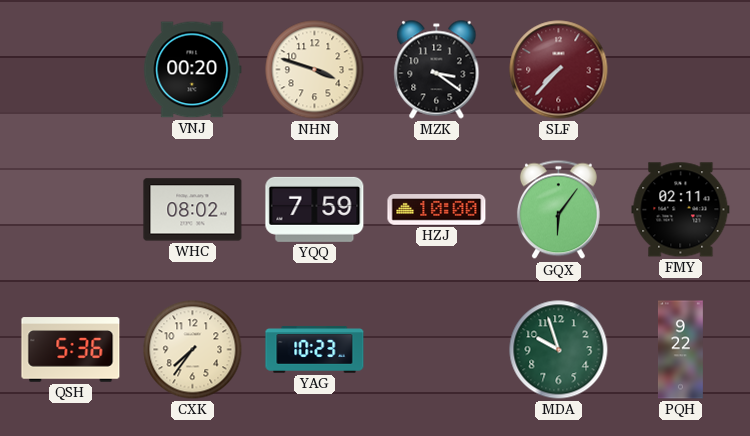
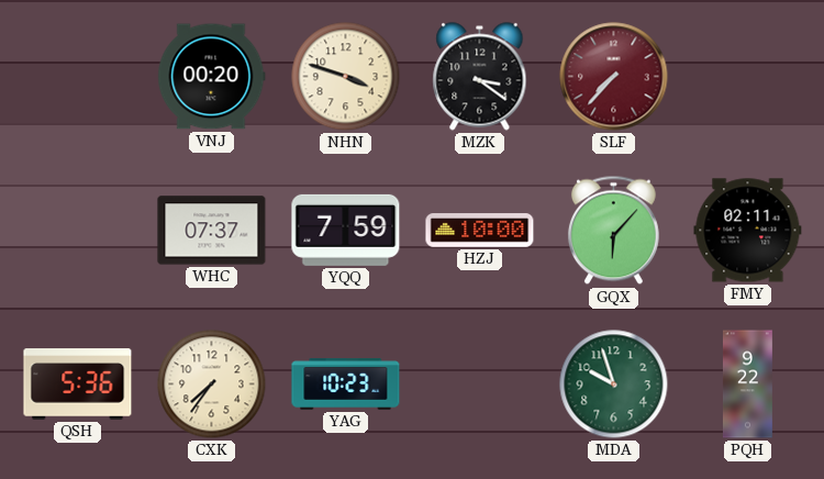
WHC: 08:02 -> 07:37 (212, 231)
GQX: 6:06 -> 6:07 (613, 231)
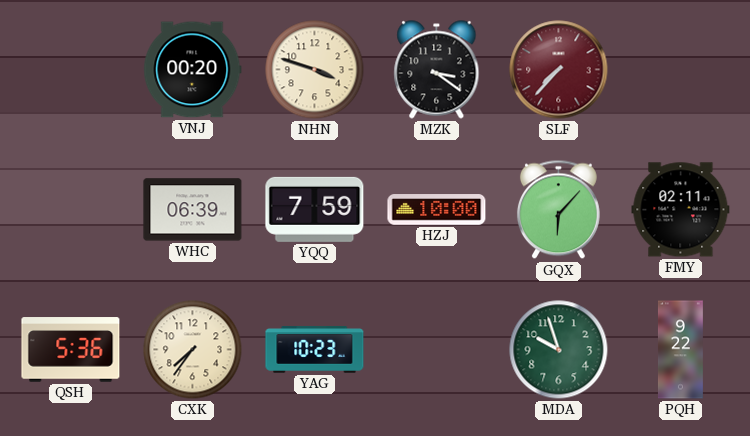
WHC: 07:37 -> 06:39 (193, 210)
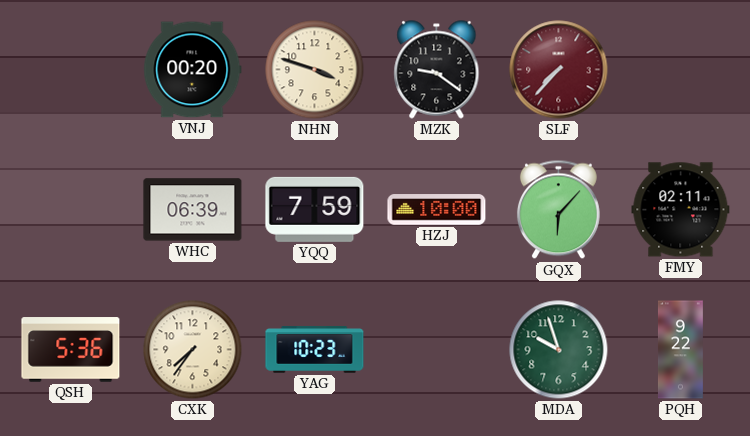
MZK: 3:21 -> 9:21 (437, 70)
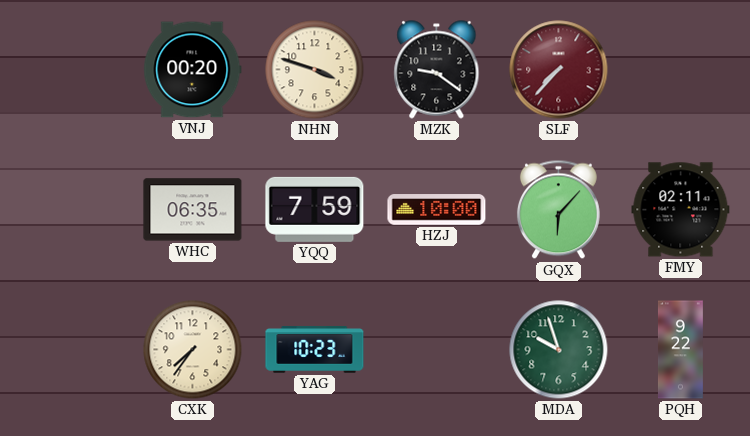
WHC: 06:39 -> 06:35 (193, 210)
QSH: 5:36 -> none (71, 350)
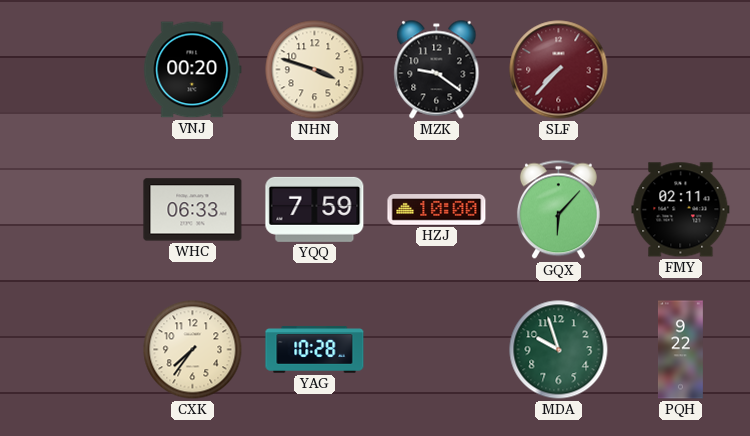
WHC: 06:35 -> 06:33 (193, 210)
YAG: 10:23 -> 10:28 (315, 350)
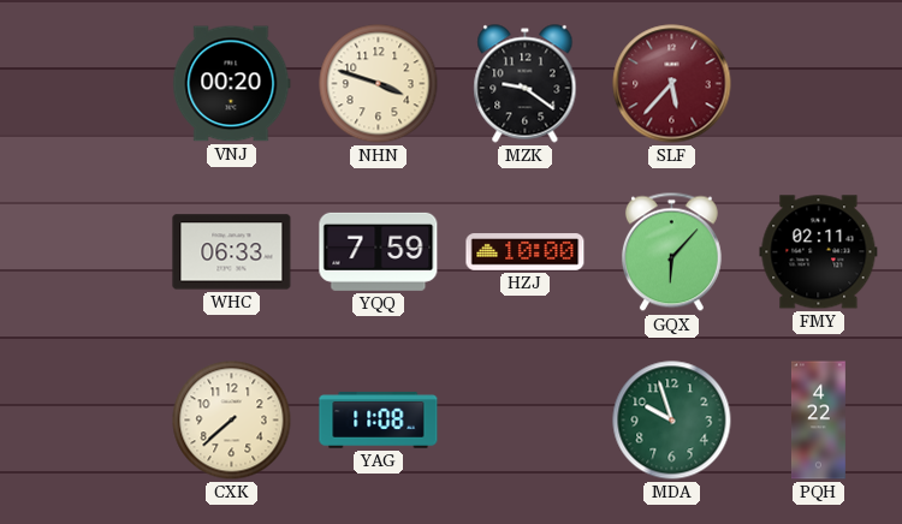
SLF: 7:37 -> 5:37 (672, 84)
CXK: 7:36 -> 7:38 (232, 421)
YAG: 10:28 -> 11:08 (379, 421)
PQH: 9:22 -> 4:22 (819, 421)
